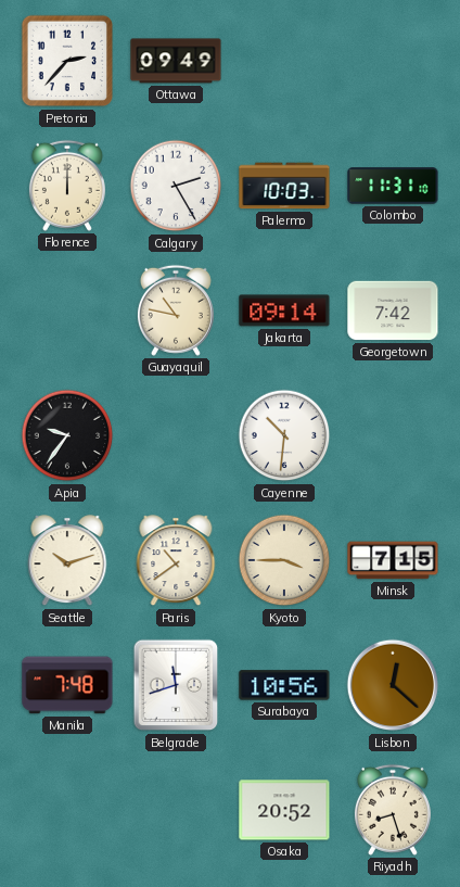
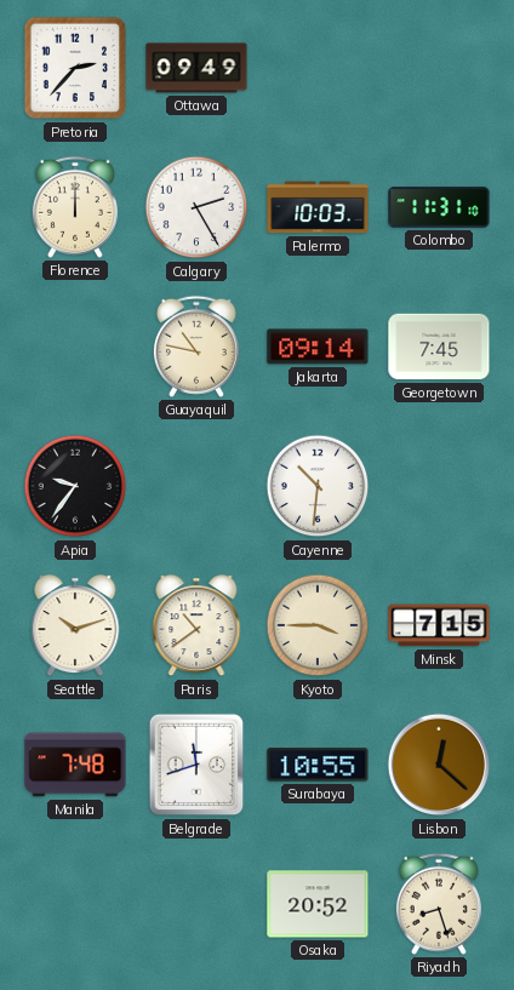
Georgetown: 7:42 -> 7:45 (439, 347)
Surabaya: 10:56 -> 10:55 (318, 765)
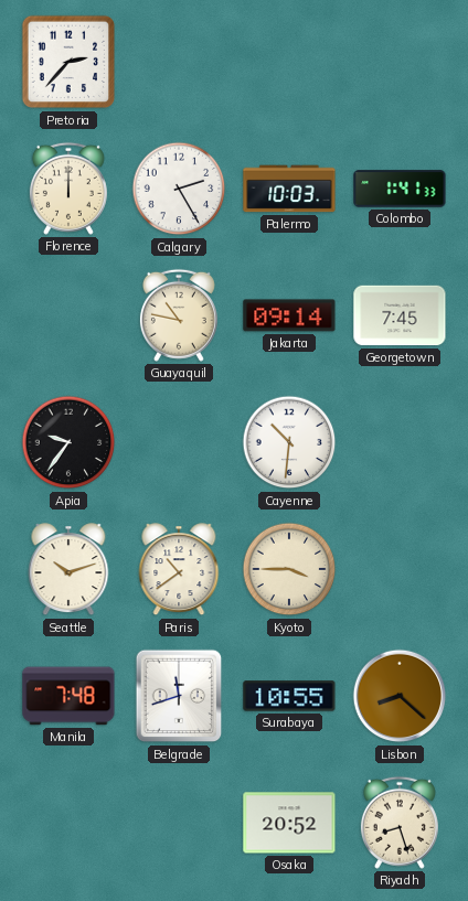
Ottawa: 09:49 -> none (196, 68)
Colombo: 11:31 -> 1:41 (400, 189)
Minsk: 7:15 -> none (439, 625)
Lisbon: 12:22 -> 8:22 (400, 696)
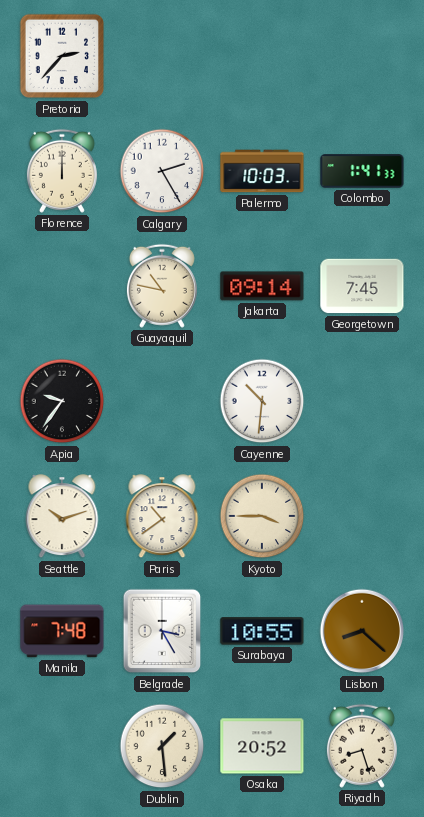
Belgrade: 11:42 -> 3:25 (162, 631)
Dublin: none -> 1:29 (162, 746)
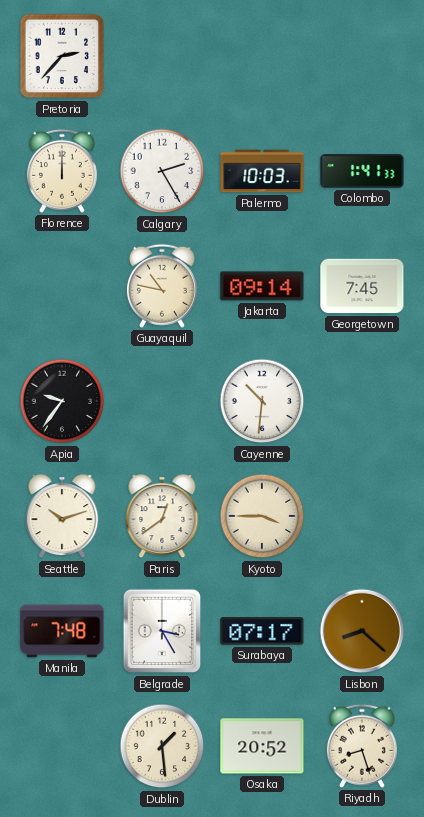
Paris: 10:39 -> 12:39 (162, 517)
Surabaya: 10:55 -> 07:17 (262, 631)
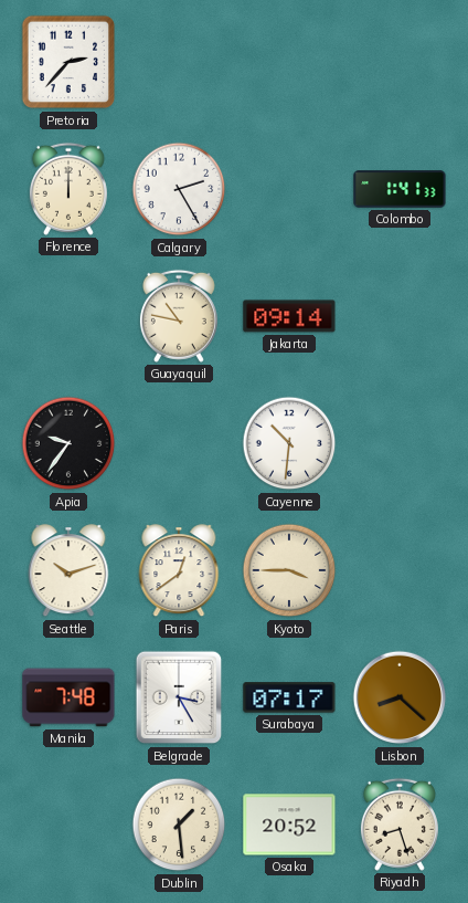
Palermo: 10:03 -> none (262, 171)
Georgetown: 7:45 -> none (362, 286)
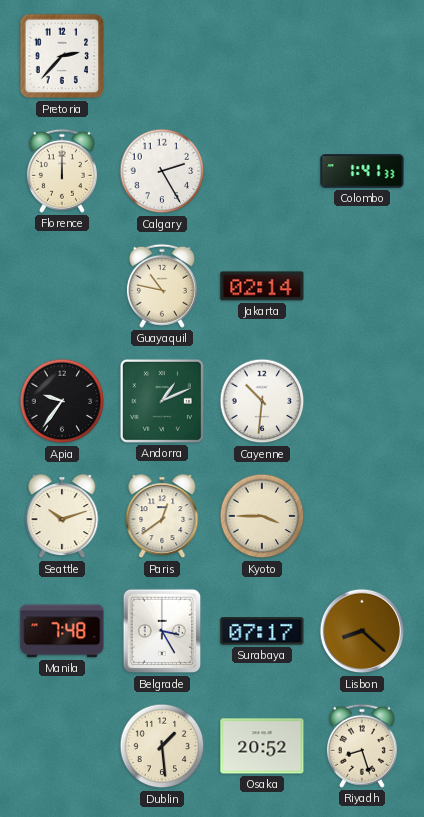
Jakarta: 09:14 -> 02:14 (262, 286)
Andorra: none -> 1:11 (162, 401)
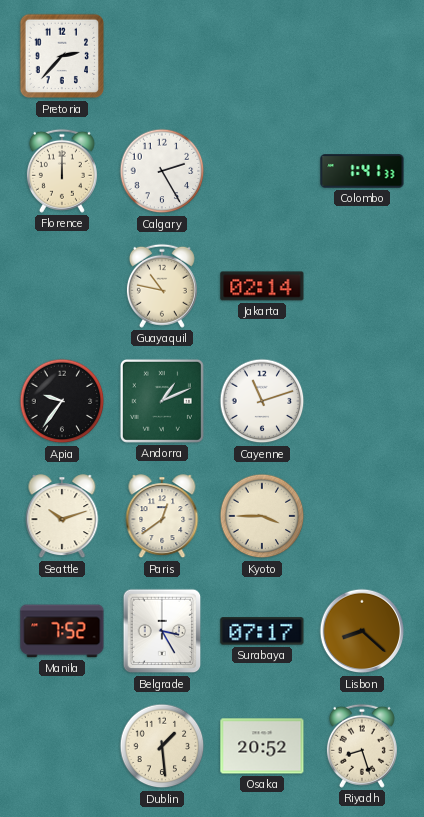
Cayenne: 10:31 -> 11:12 (262, 401)
Manila: 7:48 -> 7:52 (62, 631)
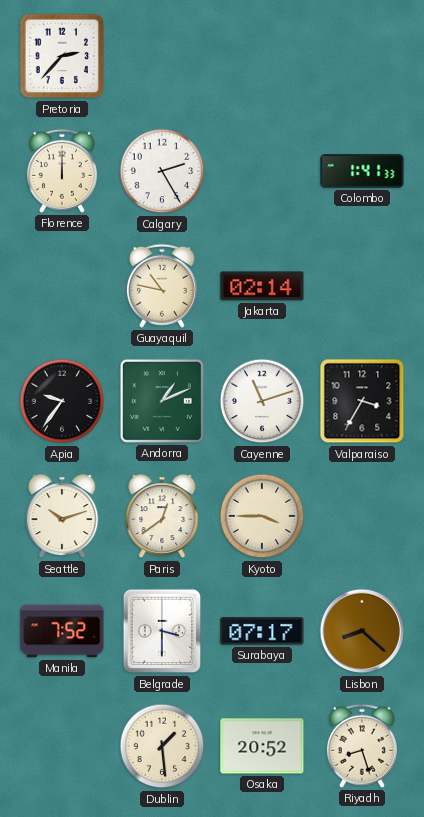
Valparaiso: none -> 3:35 (362, 401)
Belgrade: 3:25 -> 3:30 (162, 631)
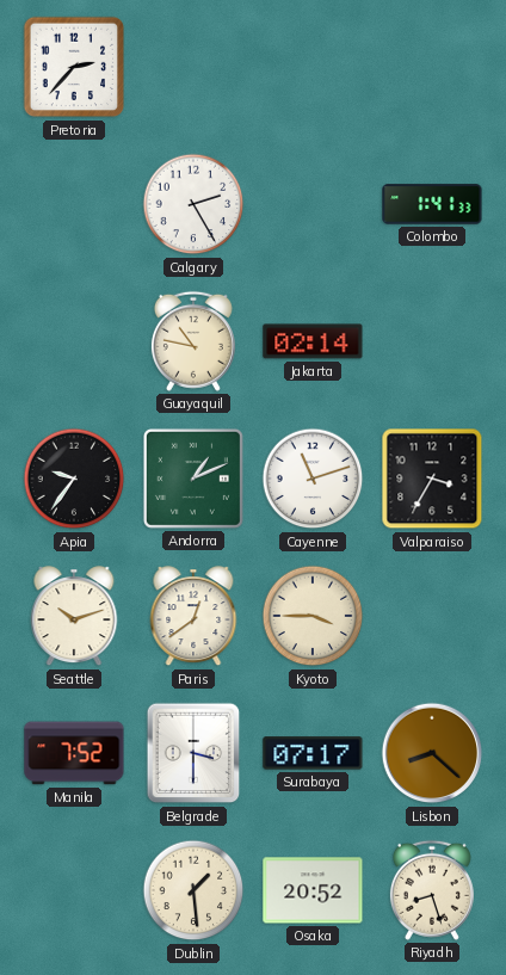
Florence: 12:00 -> none (62, 171)
